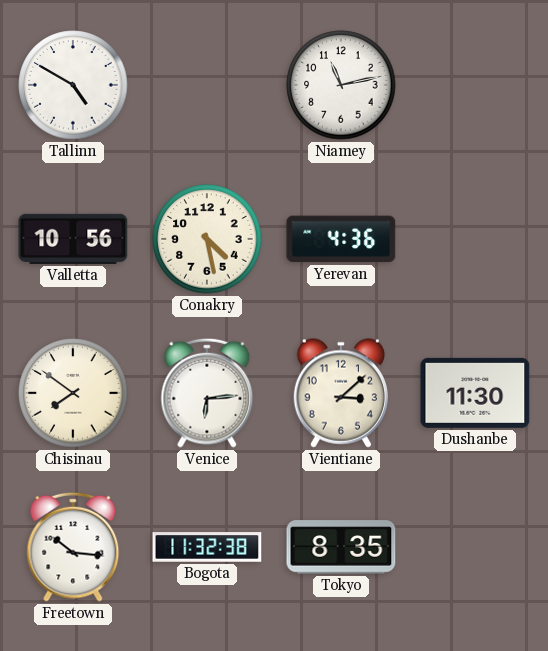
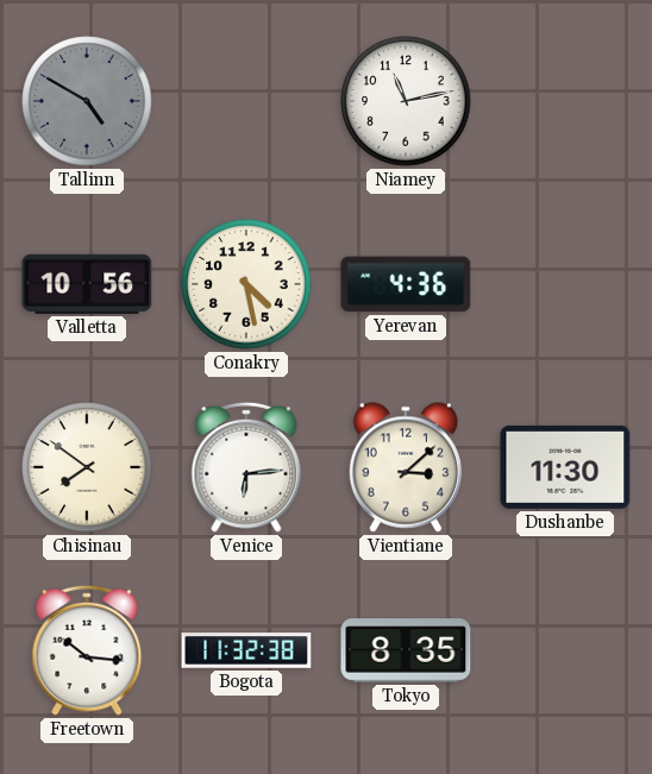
Tallinn dial: white -> grey (87, 101)
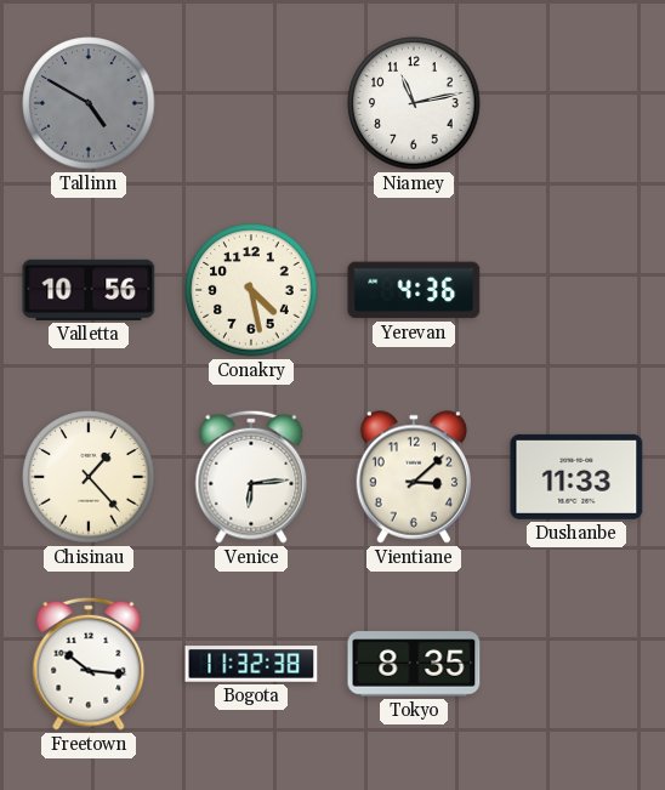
Chisinau: 7:51 -> 1:23 (89, 477)
Dushanbe: 11:30 -> 11:33 (576, 477)
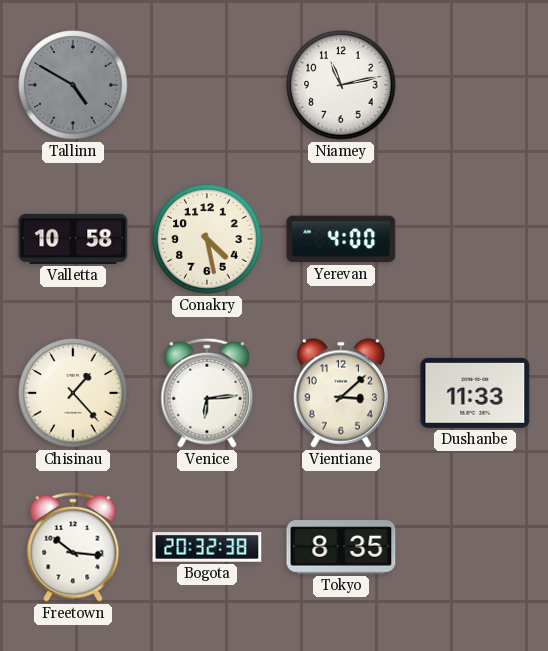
Valletta: 10:56 -> 10:58 (73, 239)
Yerevan: 4:36 -> 4:00 (341, 239)
Bogota: 11:32 -> 20:32 (207, 547)
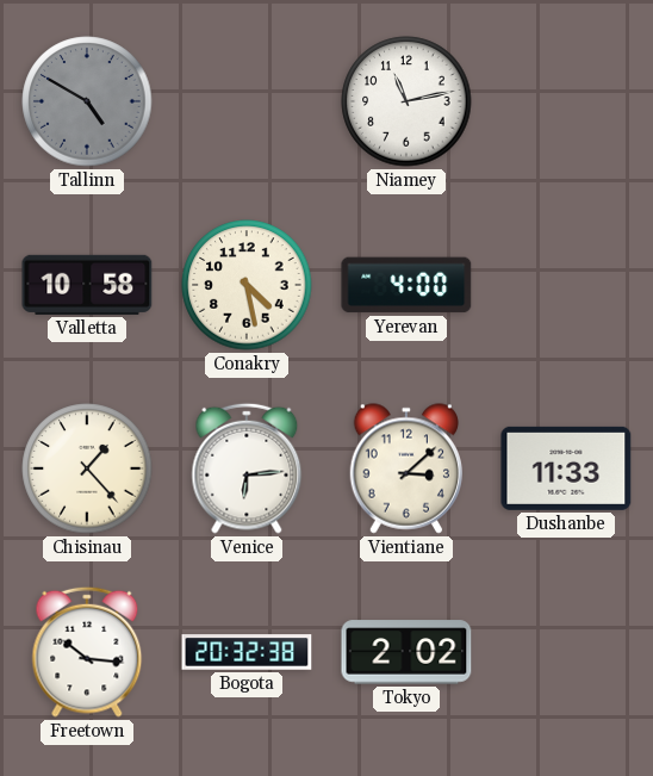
Tokyo: 8:35 -> 2:02 (406, 652)
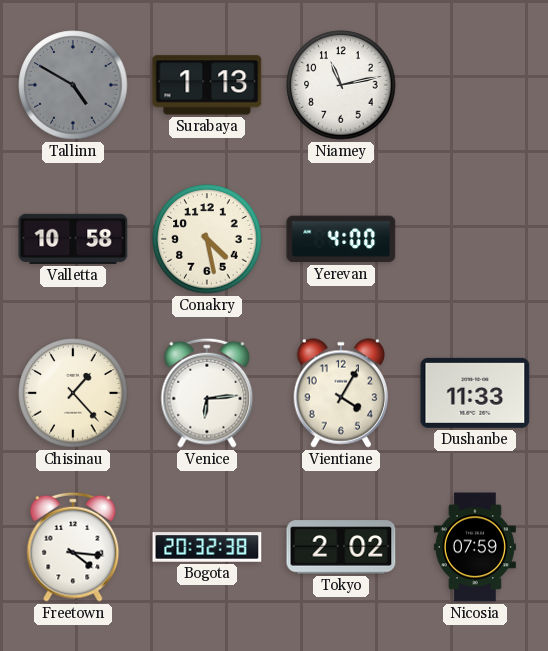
Surabaya: none -> 1:13 (207, 85)
Vientiane: 3:08 -> 4:05 (340, 393)
Freetown: 10:16 -> 4:16 (73, 547)
Nicosia: none -> 07:59 (475, 547)
